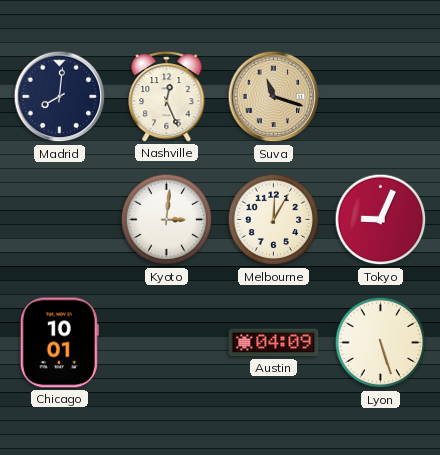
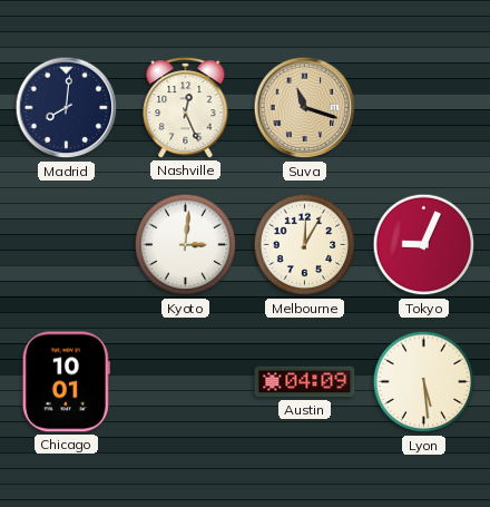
Lyon: 5:27 -> 5:29 (424, 382)
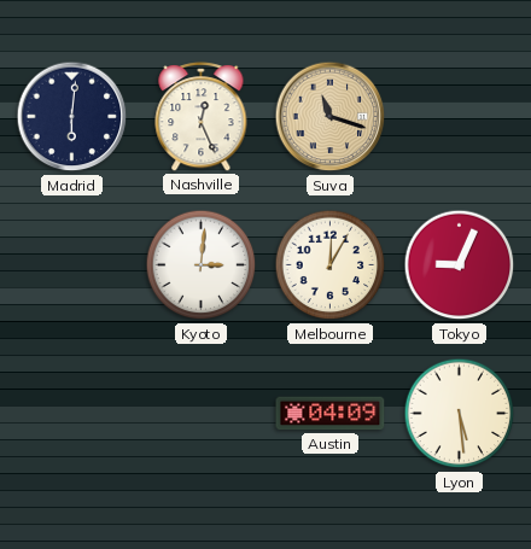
Madrid: 8:01 -> 6:01 (72, 117)
Chicago: 10:01 -> none (66, 382)
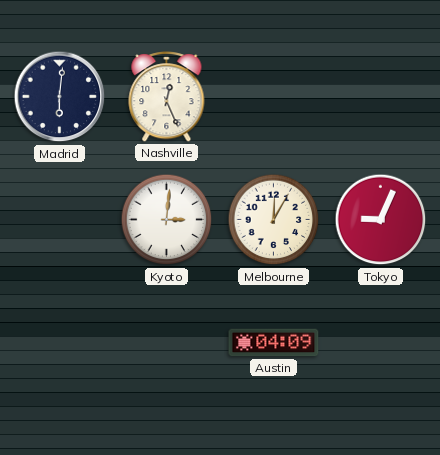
Suva: 11:18 -> none (331, 117)
Lyon: 5:29 -> none (460, 414)
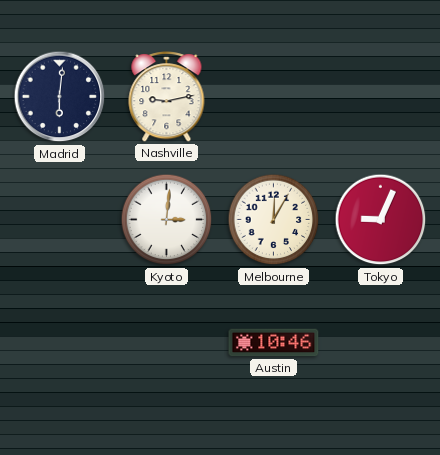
Nashville: 12:26 -> 9:13 (167, 97)
Austin: 04:09 -> 10:46 (274, 343)
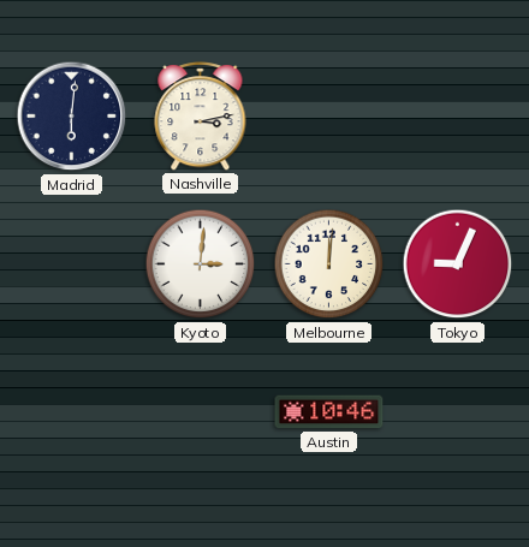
Nashville: 9:13 -> 3:13 (201, 117)
Melbourne: 12:05 -> 12:01 (329, 264)
